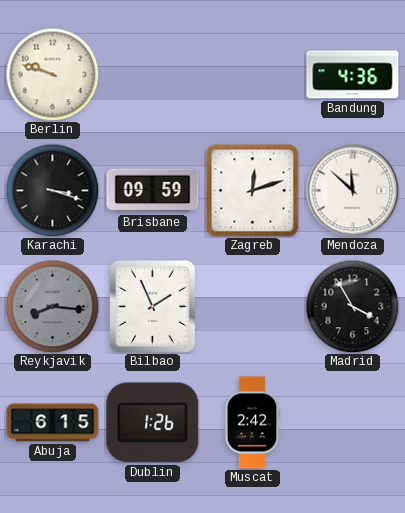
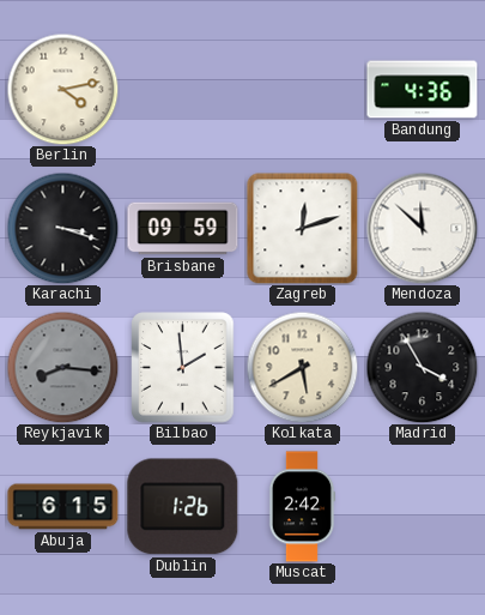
Berlin: 9:48 -> 4:13 (62, 89)
Bilbao: 1:56 -> 1:59 (183, 368)
Kolkata: none -> 5:40 (302, 367)
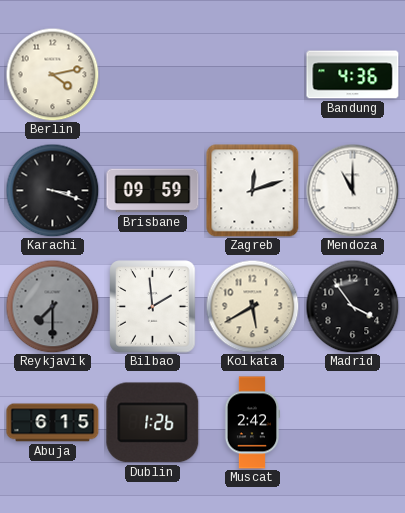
Mendoza: 11:52 -> 11:00 (352, 190)
Reykjavik: 8:16 -> 7:30 (52, 306)
Madrid: 3:55 -> 3:54 (352, 306)
